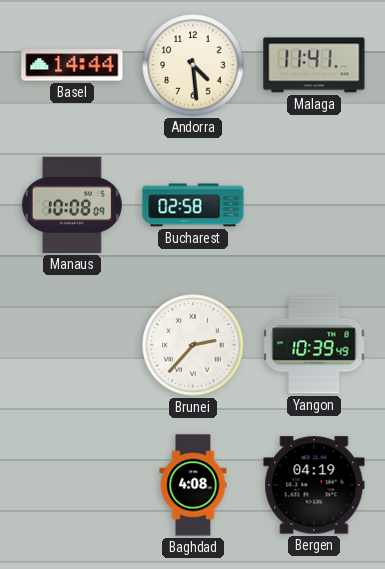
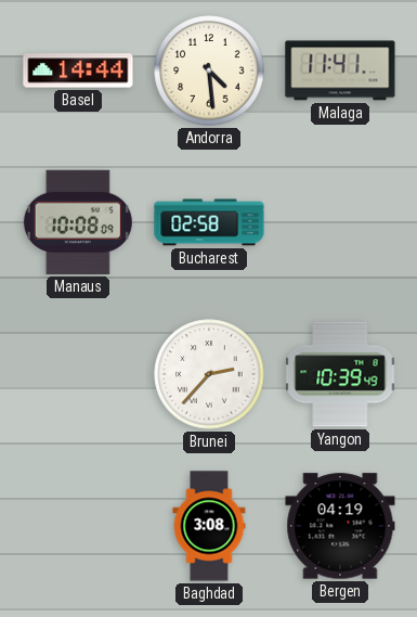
Baghdad: 4:08 -> 3:08 (209, 526)
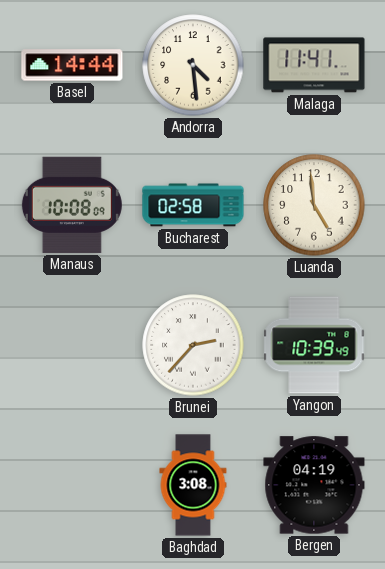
Luanda: none -> 4:59 (314, 205)
